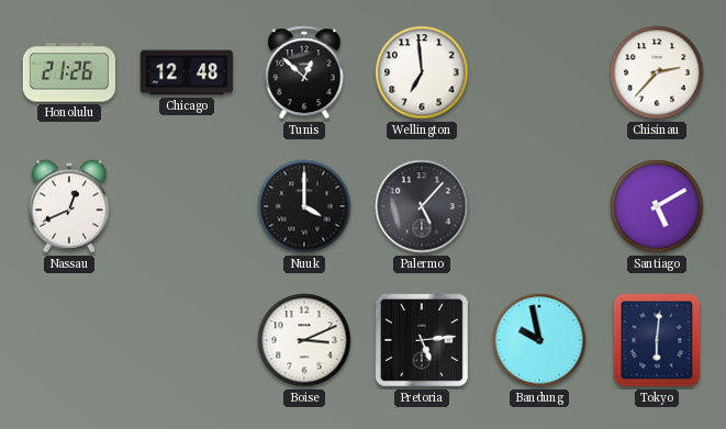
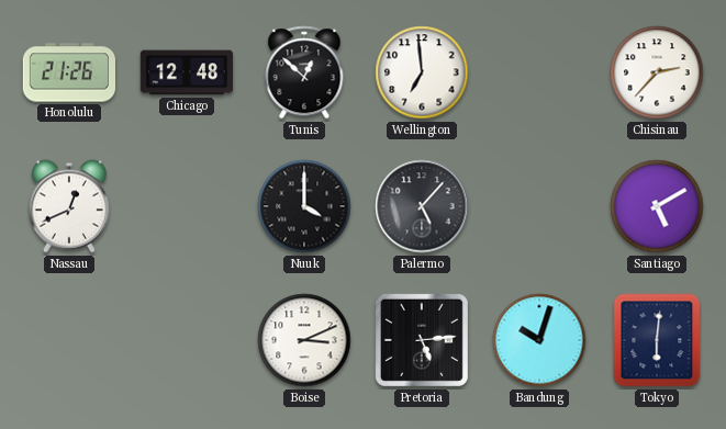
Bandung: 9:58 -> 10:03 (539, 340)
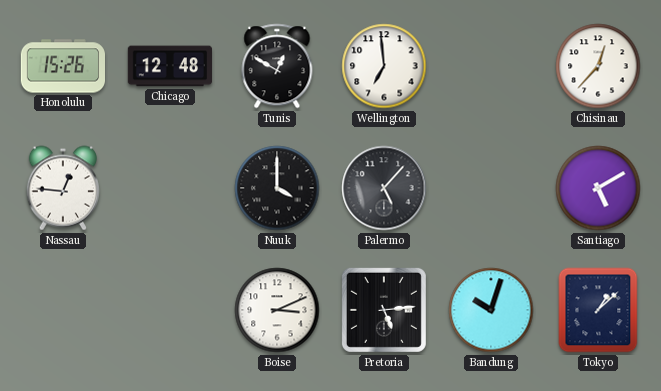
Honolulu: 21:26 -> 15:26 (62, 66)
Tunis: 12:52 -> 12:50 (277, 66)
Chisinau: 2:37 -> 12:37 (598, 66)
Nassau: 12:41 -> 12:46 (63, 188)
Tokyo: 6:01 -> 1:08 (598, 310)
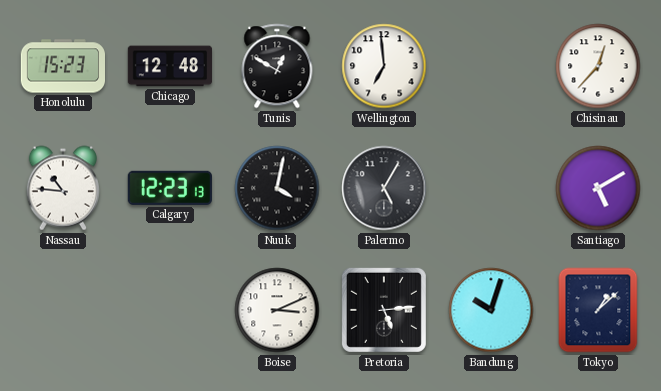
Honolulu: 15:26 -> 15:23 (62, 66)
Nassau: 12:46 -> 10:46 (63, 188)
Calgary: none -> 12:23 (170, 188)
Nuuk: 4:00 -> 4:02 (277, 188)
Palermo: 5:07 -> 5:05 (384, 188)
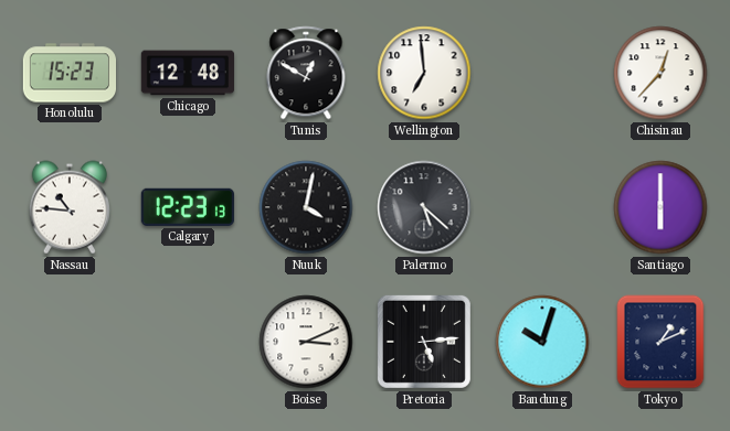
Palermo: 5:05 -> 5:22 (424, 207)
Santiago: 5:10 -> 6:00 (660, 207)
Tokyo: 1:08 -> 1:11 (660, 342)
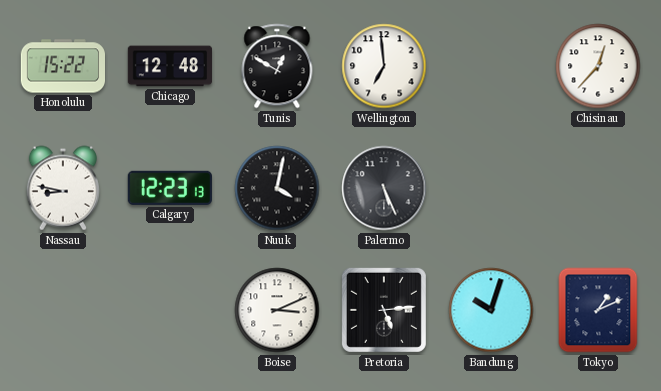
Honolulu: 15:23 -> 15:22 (62, 66)
Nassau: 10:46 -> 8:47 (63, 188)
Palermo: 5:22 -> 5:26 (384, 188)
Santiago: 6:00 -> none (660, 207)
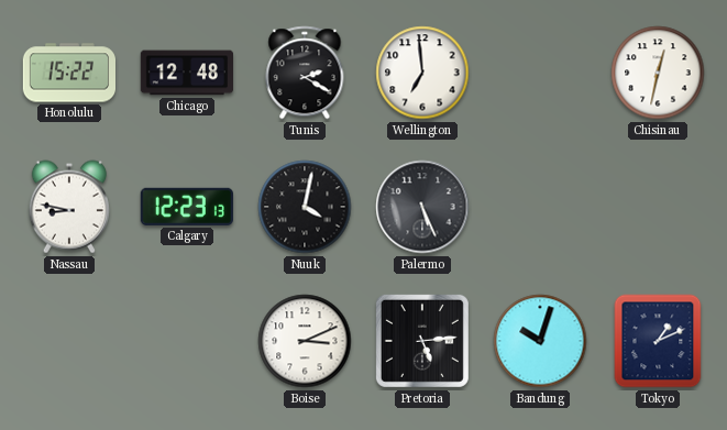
Tunis: 12:50 -> 2:20 (305, 73)
Chisinau: 12:37 -> 12:32 (658, 73)
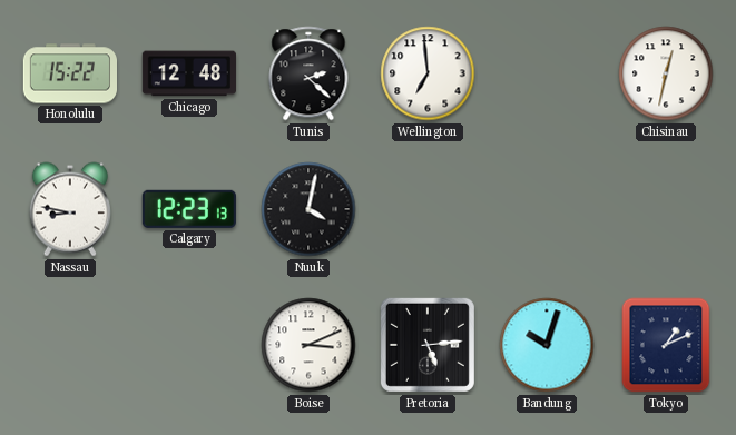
Tunis: 2:20 -> 2:22 (308, 73)
Palermo: 5:26 -> none (422, 207)
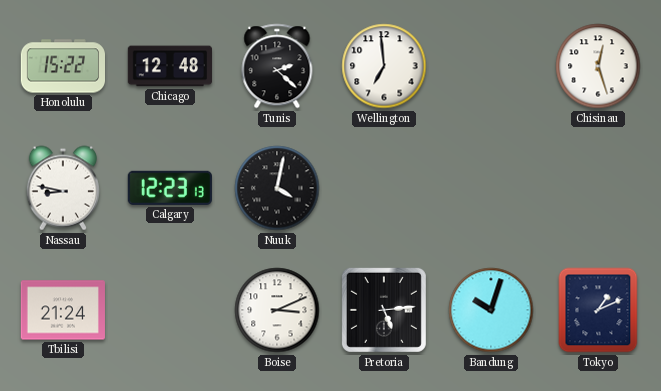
Chisinau: 12:32 -> 12:27 (598, 66)
Tbilisi: none -> 21:24 (62, 310)
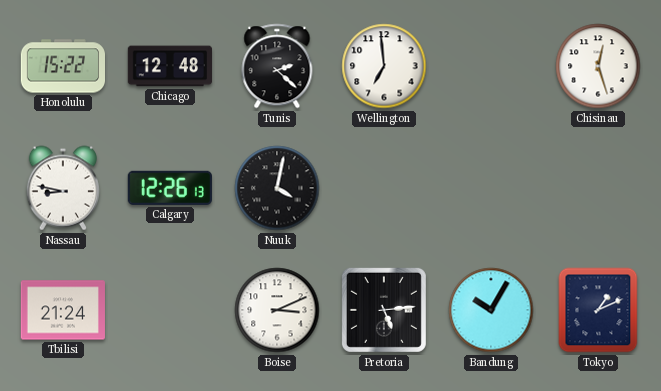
Calgary: 12:23 -> 12:26 (170, 188)
Bandung: 10:03 -> 10:05 (491, 310)
